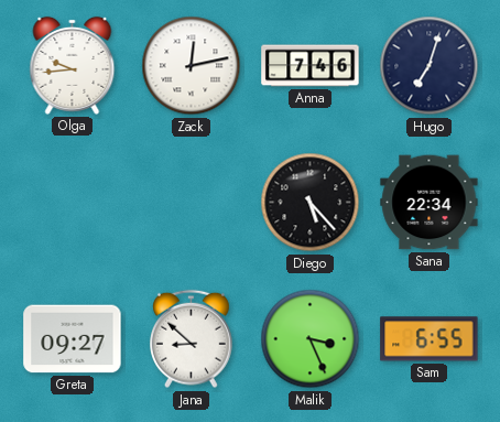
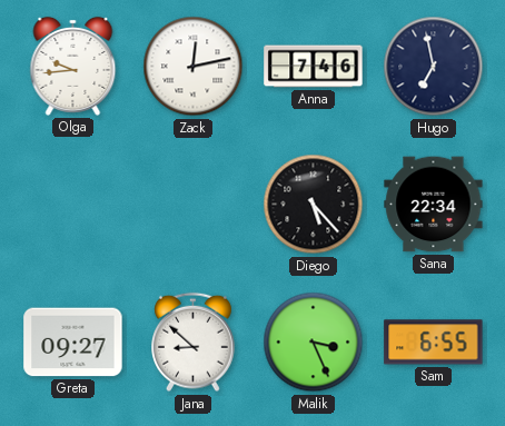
Hugo: 7:03 -> 6:58 (434, 67)
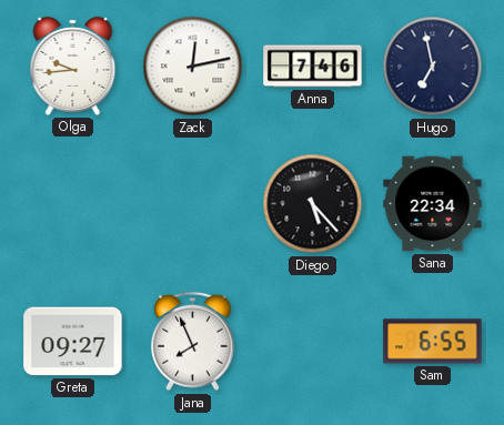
Jana: 8:52 -> 7:56 (193, 342)
Malik: 3:26 -> none (314, 343)
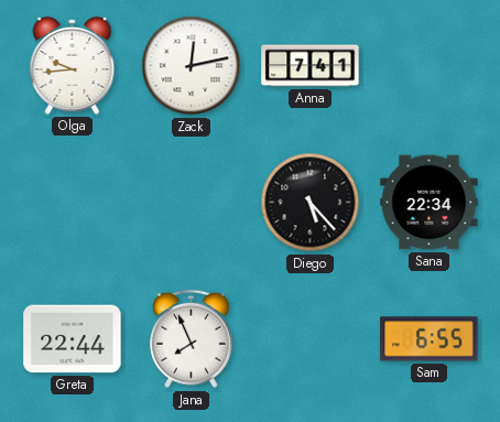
Anna: 7:46 -> 7:41 (311, 66)
Hugo: 6:58 -> none (433, 67)
Greta: 09:27 -> 22:44 (73, 339)
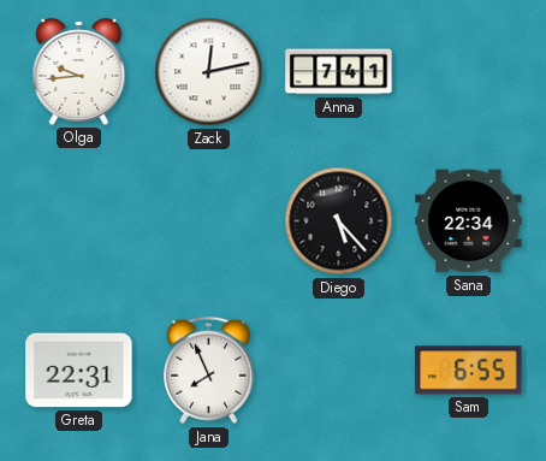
Greta: 22:44 -> 22:31 (79, 371)
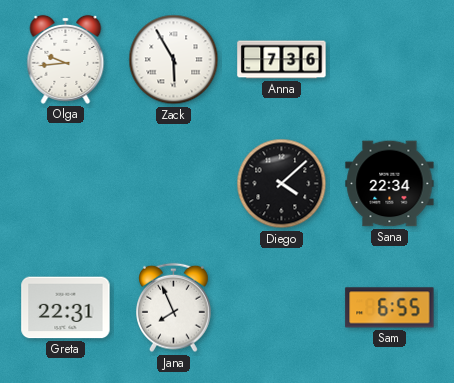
Zack: 12:13 -> 5:55 (174, 60)
Anna: 7:41 -> 7:36 (282, 60)
Diego: 5:23 -> 4:08 (282, 184)
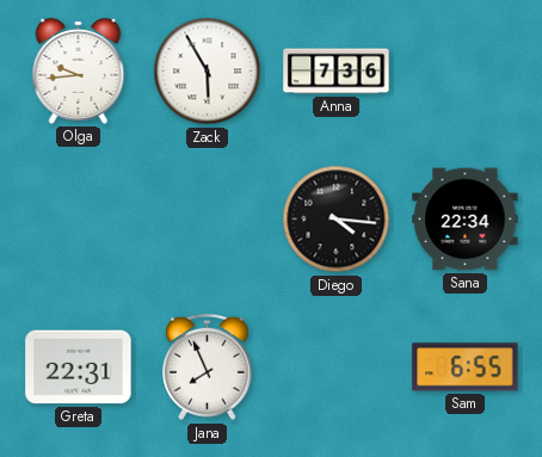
Diego: 4:08 -> 4:16 (337, 220)
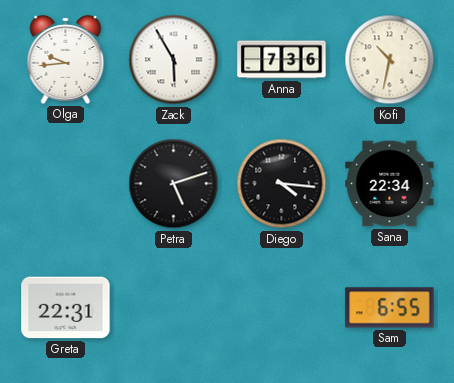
Kofi: none -> 10:32 (390, 60)
Petra: none -> 5:12 (174, 184)
Jana: 7:56 -> none (208, 368)
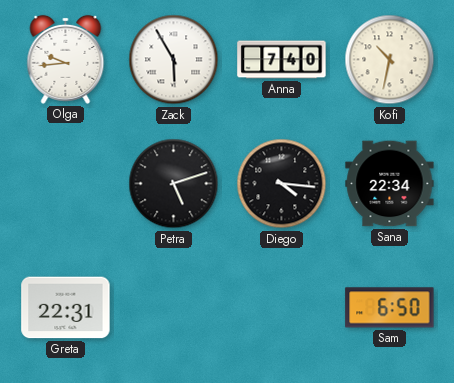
Anna: 7:36 -> 7:40 (282, 60)
Sam: 6:55 -> 6:50 (390, 308)
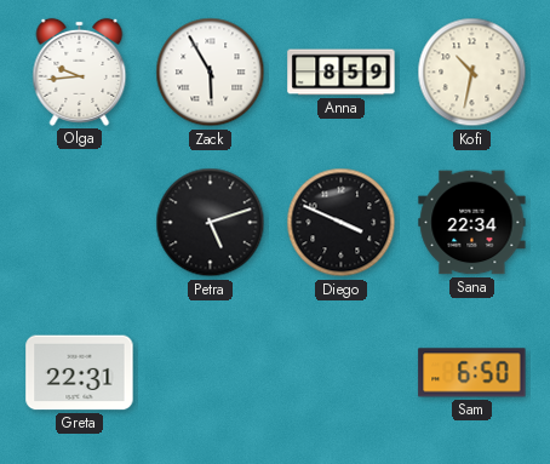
Anna: 7:40 -> 8:59 (342, 73)
Diego: 4:16 -> 3:49 (342, 223)
